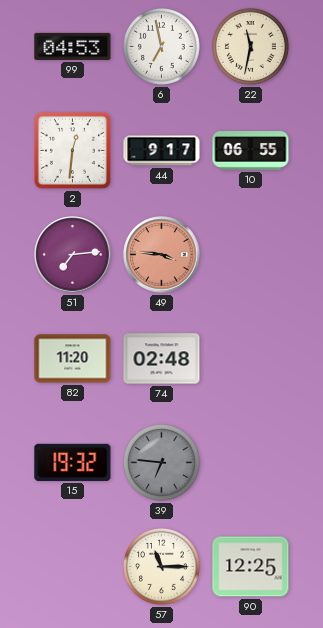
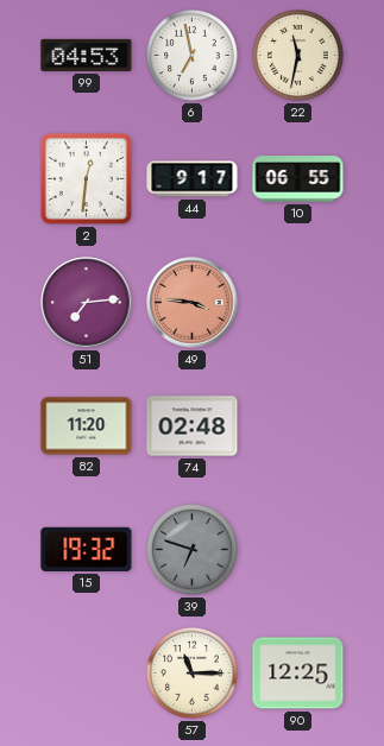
39: 6:46 -> 6:48 (191, 549)
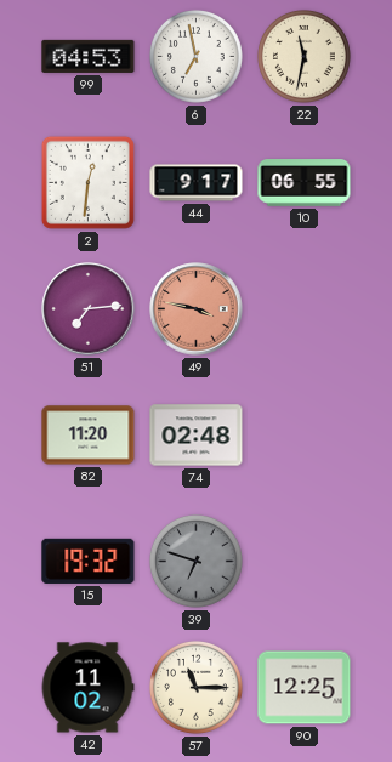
49: 3:46 -> 3:47 (197, 309)
42: none -> 11:02 (87, 688)
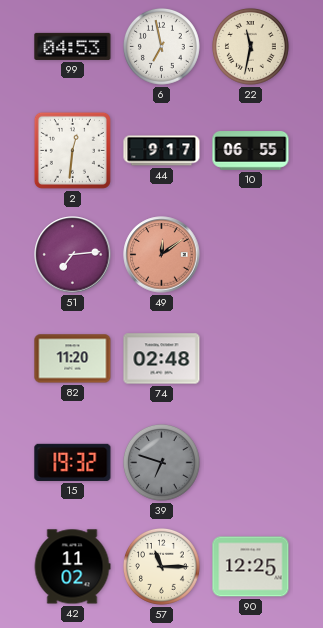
49: 3:47 -> 12:09 (162, 255)
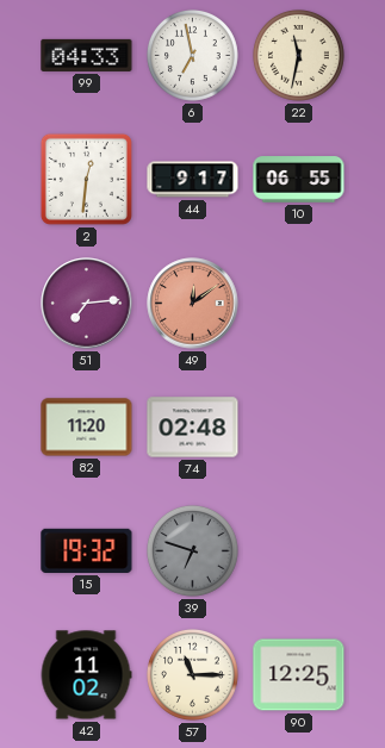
99: 04:53 -> 04:33 (87, 55)
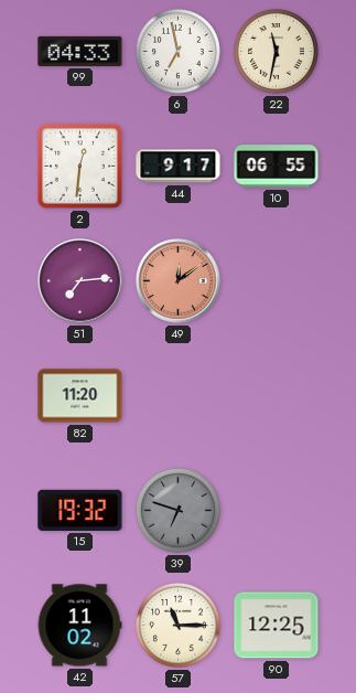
74: 02:48 -> none (193, 428)
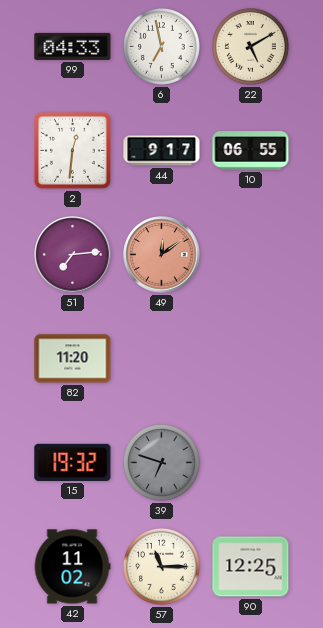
22: 11:32 -> 5:10 (250, 46)
